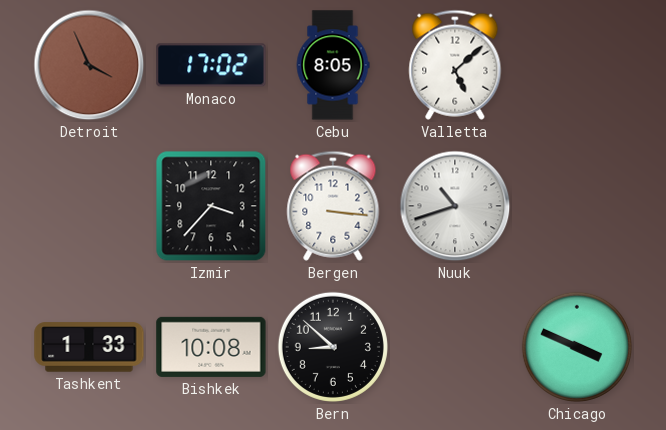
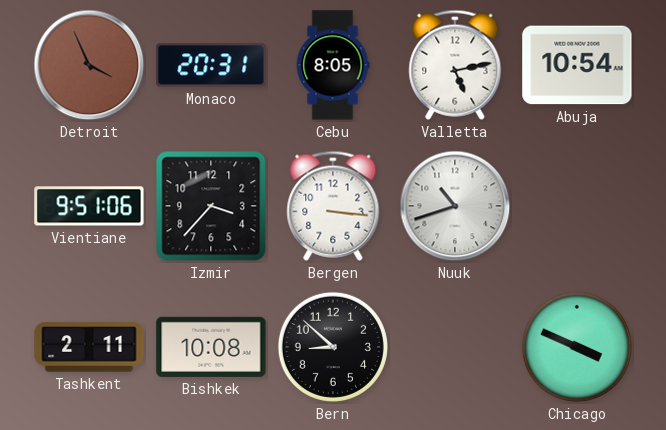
Monaco: 17:02 -> 20:31 (211, 65)
Valletta: 5:08 -> 5:13 (455, 65)
Abuja: none -> 10:54 (577, 65)
Vientiane: none -> 9:51 (89, 206)
Tashkent: 1:33 -> 2:11 (89, 347)
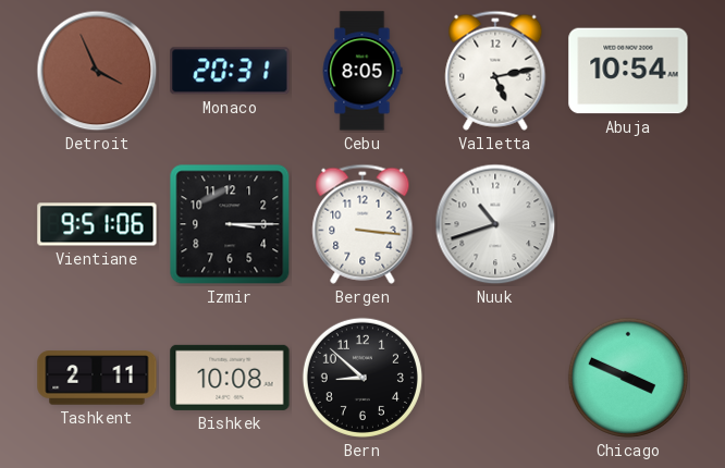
Izmir: 3:37 -> 3:15 (230, 224)
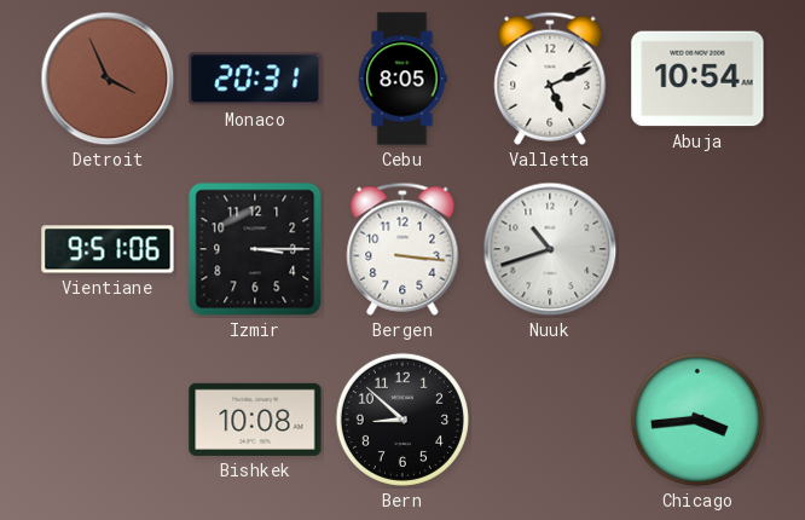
Valletta: 5:13 -> 5:11 (550, 79)
Tashkent: 2:11 -> none (97, 378)
Chicago: 3:49 -> 3:44 (697, 420)
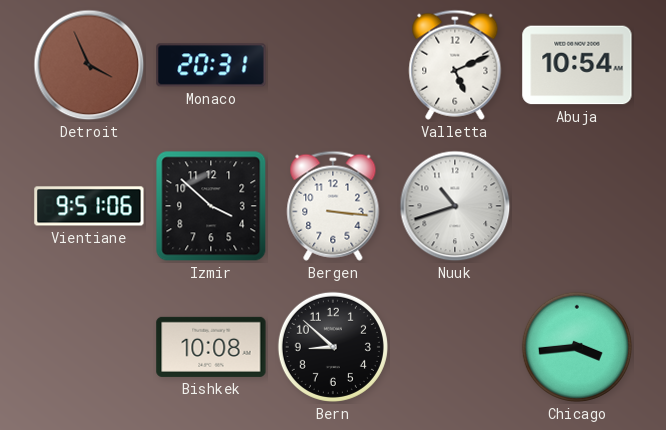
Cebu: 8:05 -> none (402, 79)
Izmir: 3:15 -> 3:52 (211, 206)
